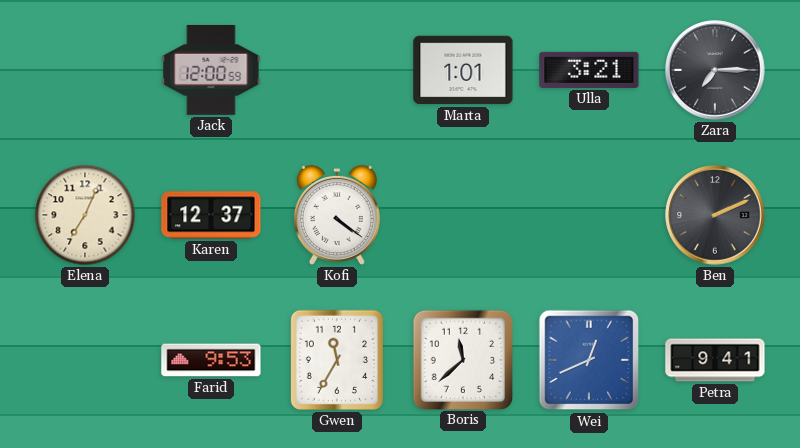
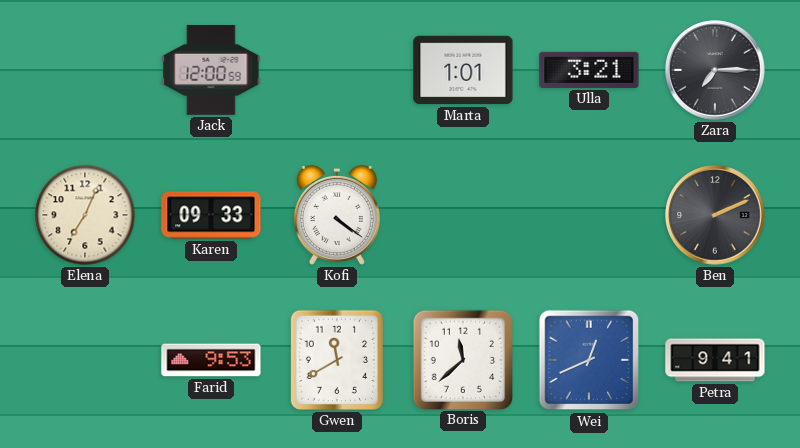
Karen: 12:37 -> 09:33 (211, 215)
Gwen: 11:35 -> 11:40 (337, 360)
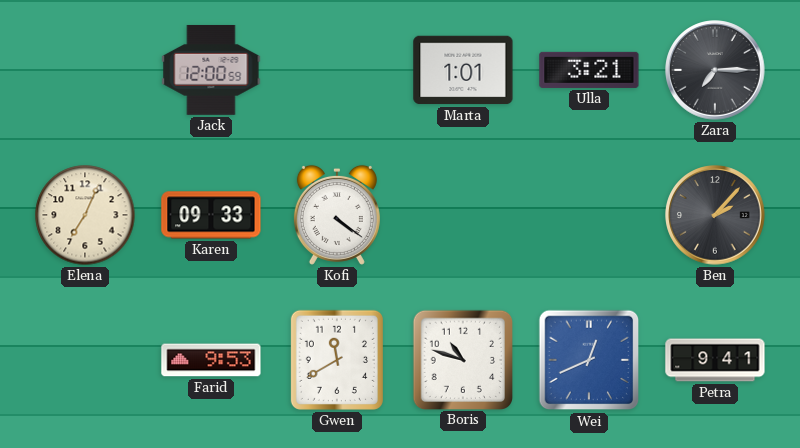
Ben: 2:11 -> 2:07 (715, 215)
Boris: 11:38 -> 10:48 (462, 359)
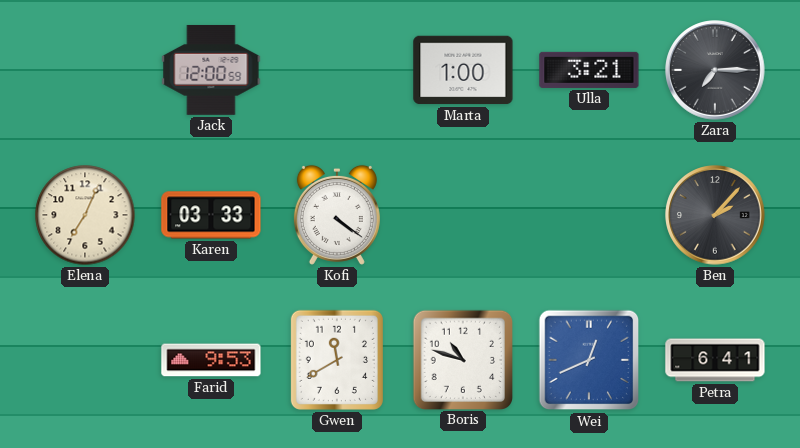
Marta: 1:01 -> 1:00 (463, 70)
Karen: 09:33 -> 03:33 (211, 215)
Petra: 9:41 -> 6:41 (715, 360)
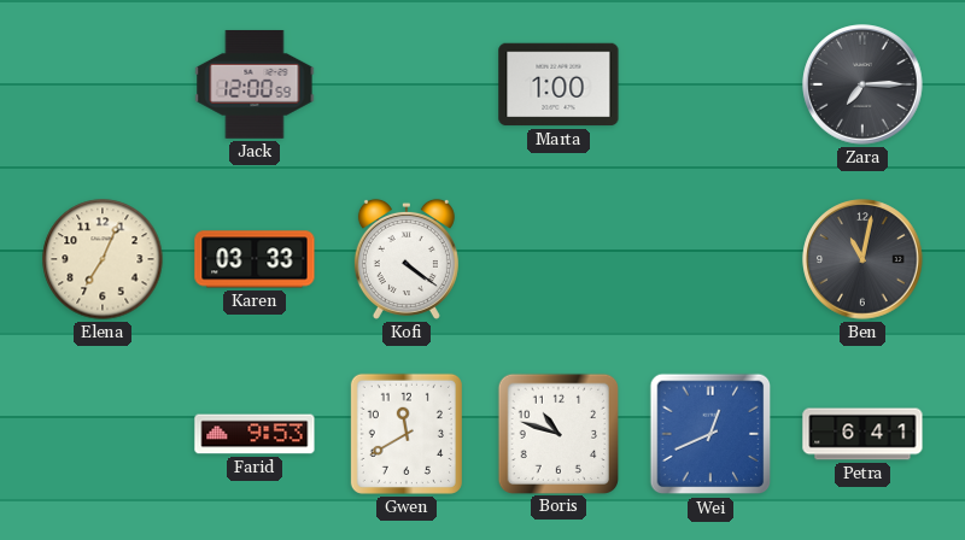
Ulla: 3:21 -> none (589, 70)
Ben: 2:07 -> 11:02 (862, 259)
